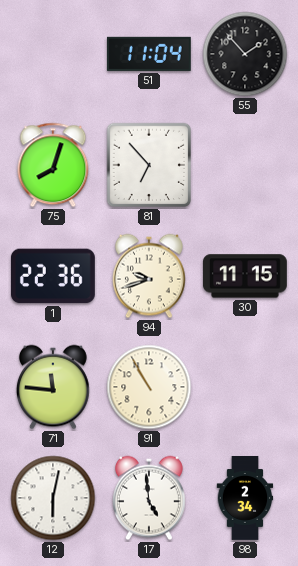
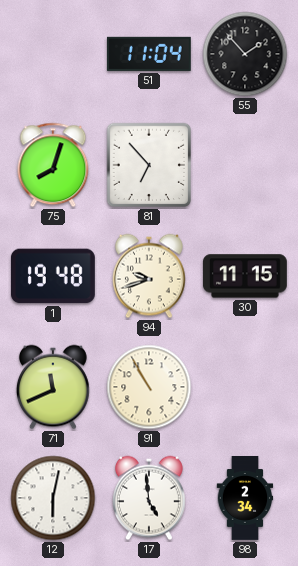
1: 22:36 -> 19:48 (53, 276)
71: 11:46 -> 11:41 (53, 387)
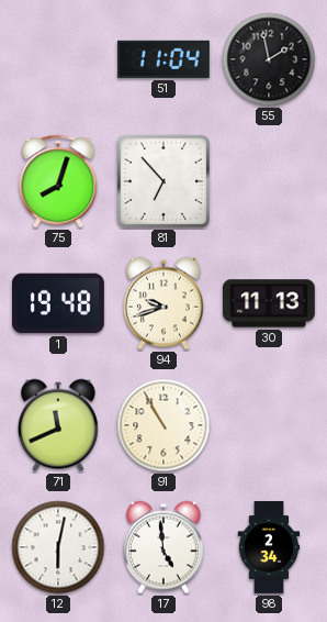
55: 1:53 -> 1:58 (269, 59)
30: 11:15 -> 11:13 (269, 303)
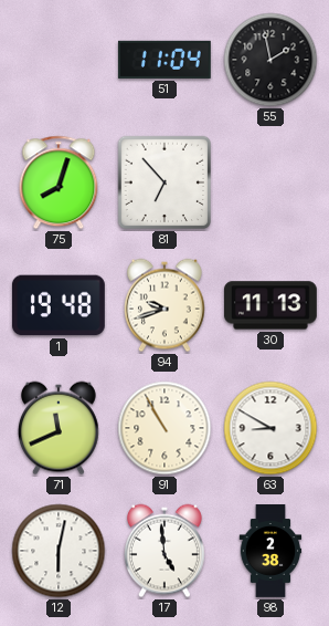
63: none -> 8:50 (270, 428)
98: 2:34 -> 2:38 (270, 552)
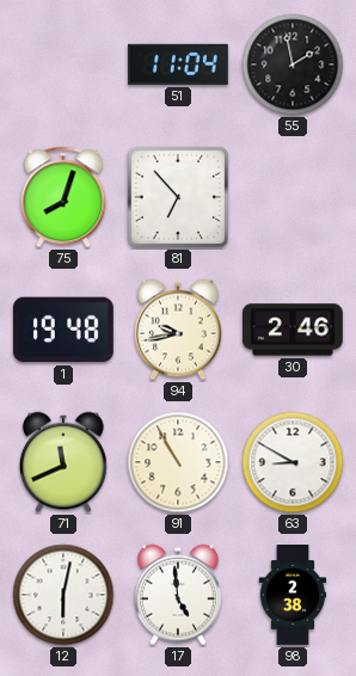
94: 9:42 -> 9:43 (178, 330)
30: 11:13 -> 2:46 (293, 330)
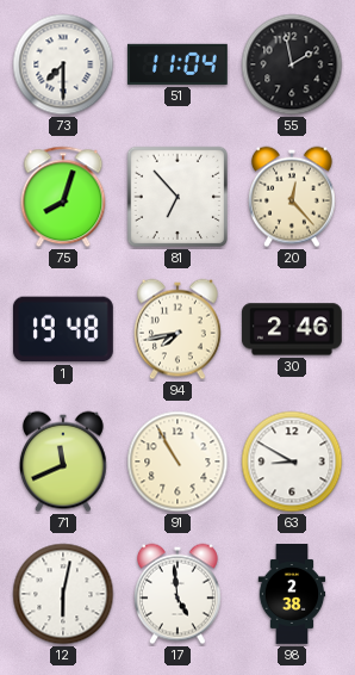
73: none -> 7:30 (63, 64)
20: none -> 12:23 (292, 197)
94: 9:43 -> 7:43 (177, 329)
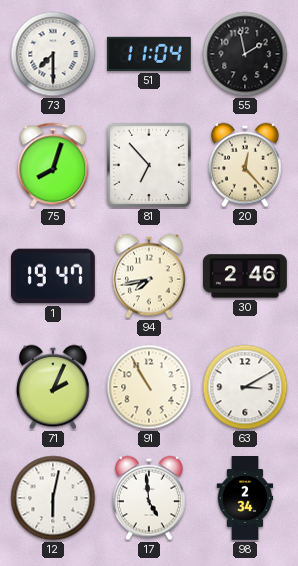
1: 19:48 -> 19:47 (53, 276)
71: 11:41 -> 2:04 (53, 387)
63: 8:50 -> 3:10 (245, 387)
98: 2:38 -> 2:34 (245, 499)
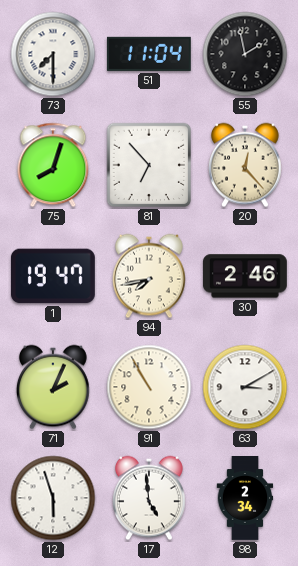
12: 6:02 -> 5:57 (53, 498)
